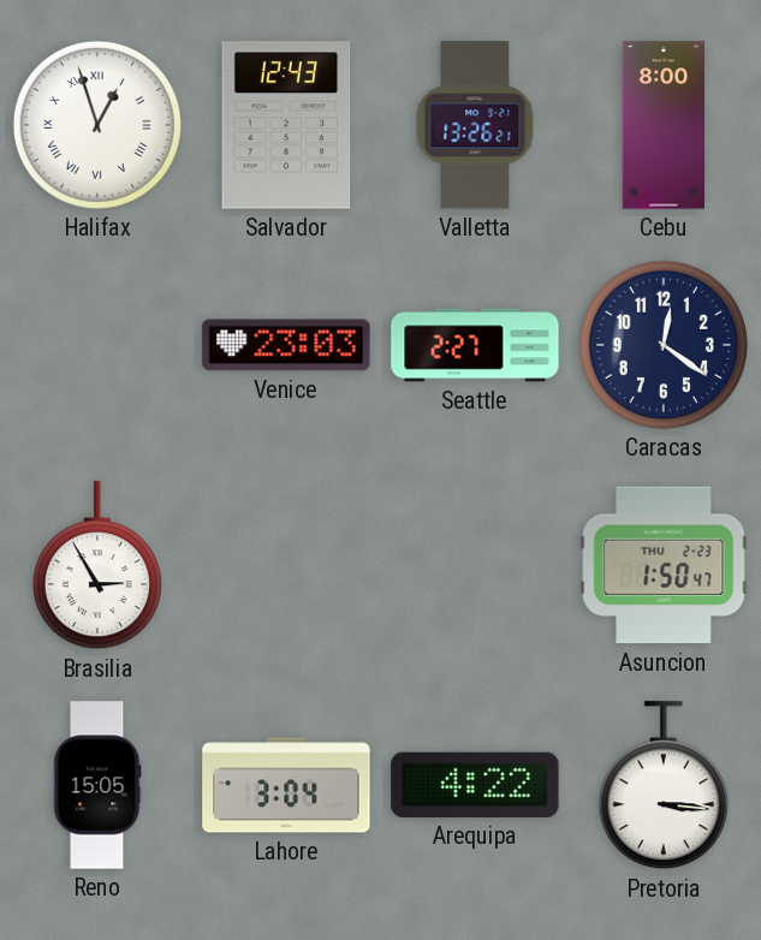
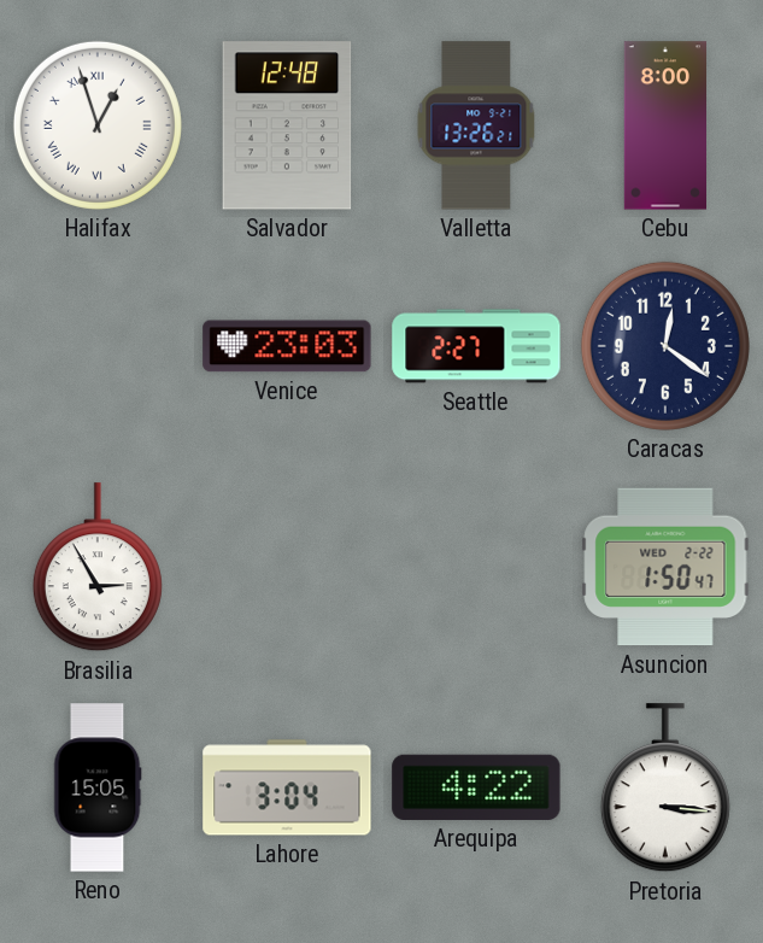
Salvador: 12:43 -> 12:48 (287, 125)
Asuncion date: THU 2-23 -> WED 2-22 (665, 567)
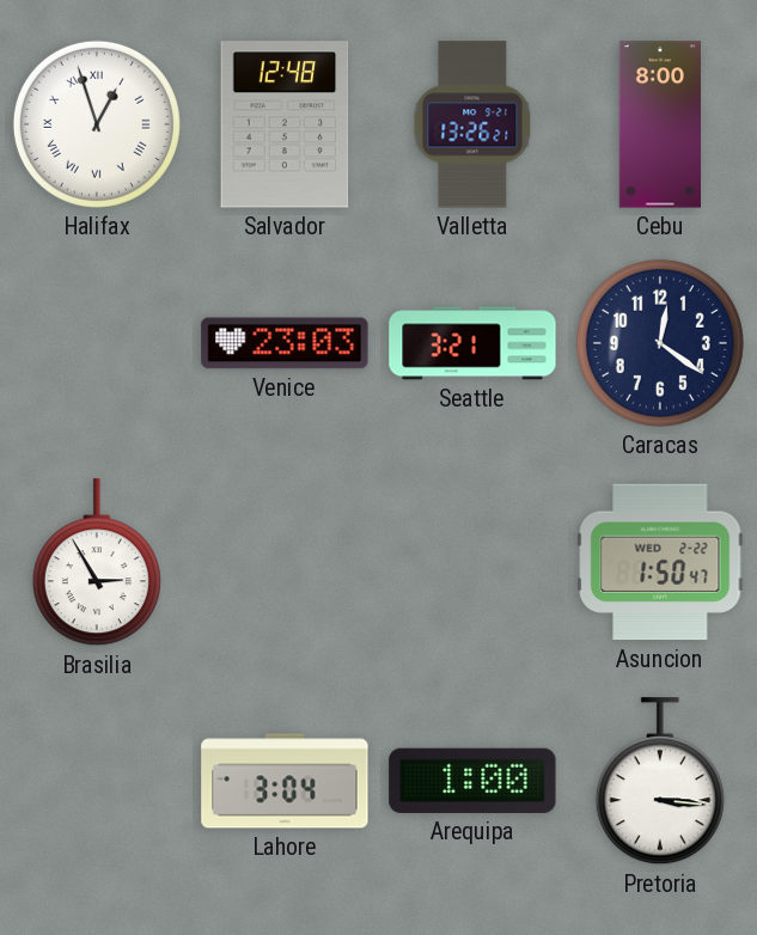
Seattle: 2:27 -> 3:21 (472, 343)
Reno: 15:05 -> none (98, 787)
Arequipa: 4:22 -> 1:00 (472, 781)
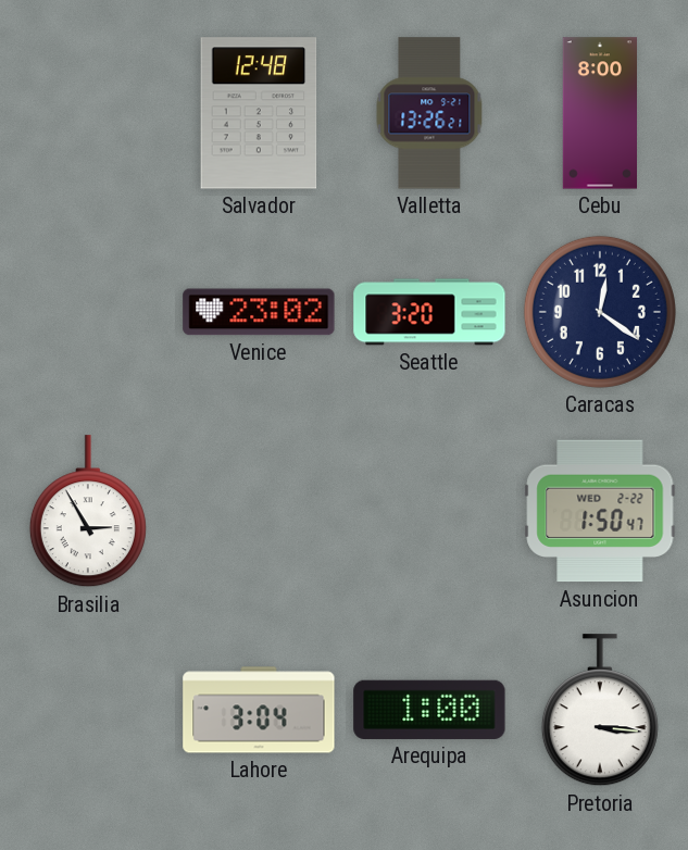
Halifax: 12:57 -> none (97, 124)
Venice: 23:03 -> 23:02 (259, 312)
Seattle: 3:21 -> 3:20 (429, 312)
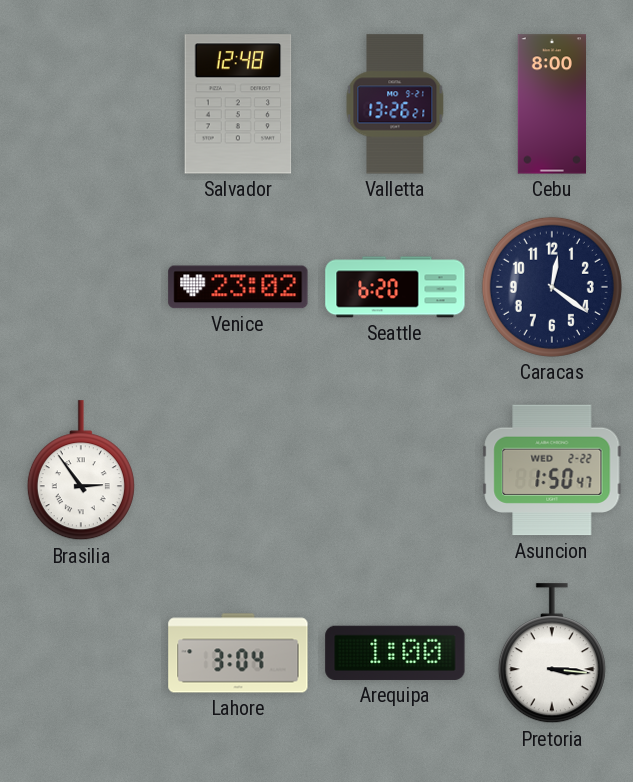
Seattle: 3:20 -> 6:20 (395, 287)
Brasilia: 2:55 -> 2:54 (81, 471)
